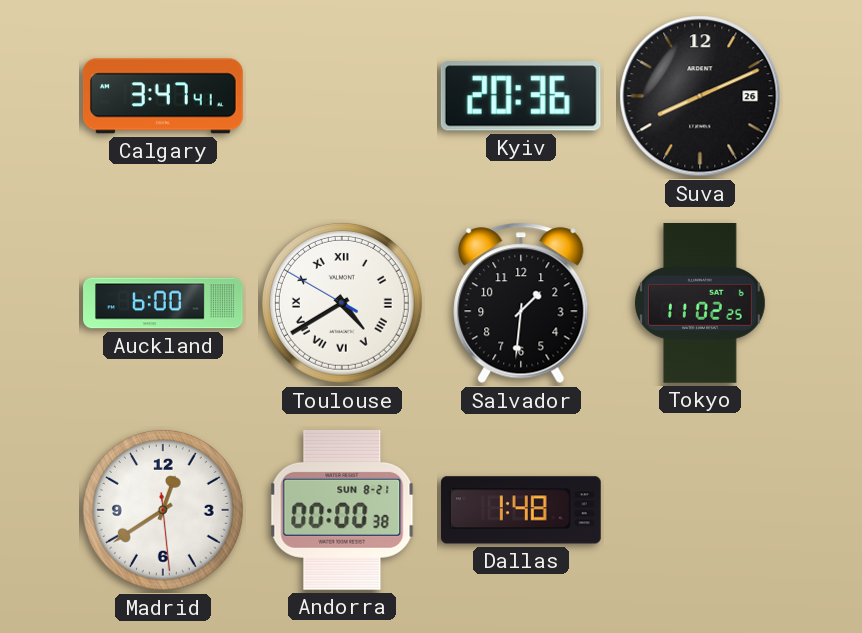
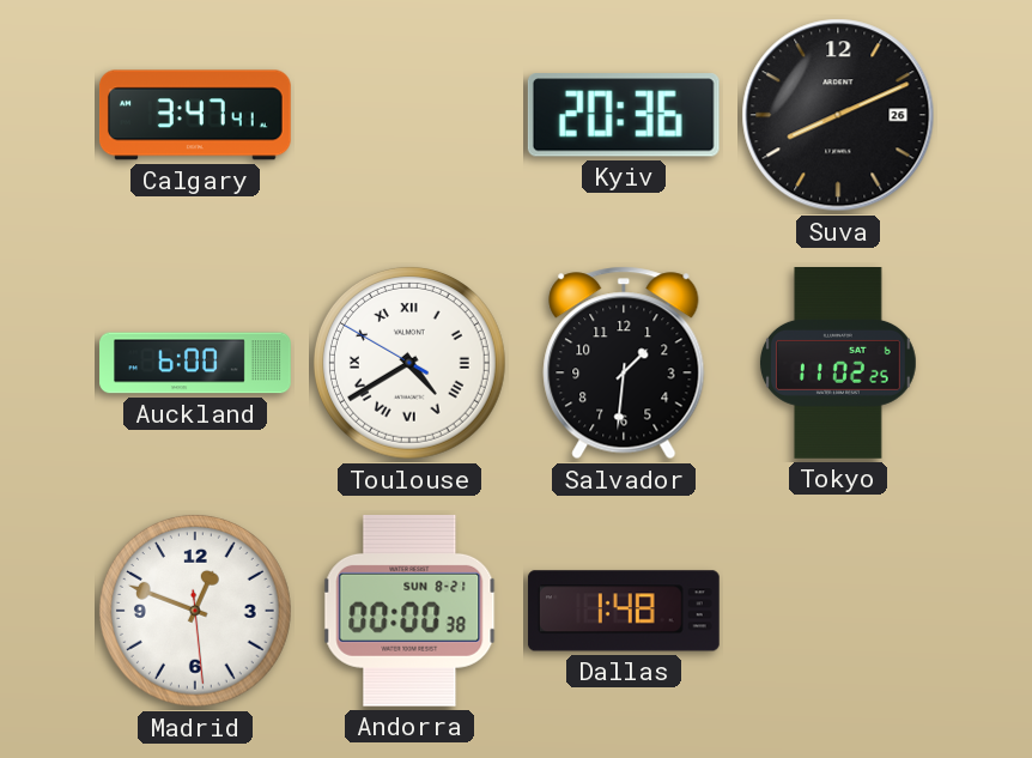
Madrid: 12:39 -> 12:48 (195, 611)
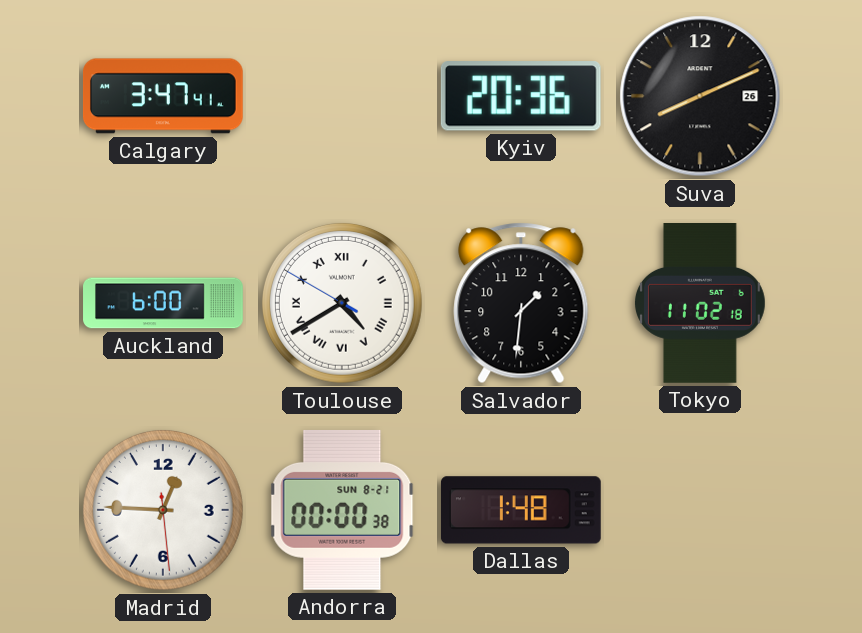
Tokyo: 11:02:25 -> 11:02:18 (700, 304)
Madrid: 12:48 -> 12:45 (163, 510)
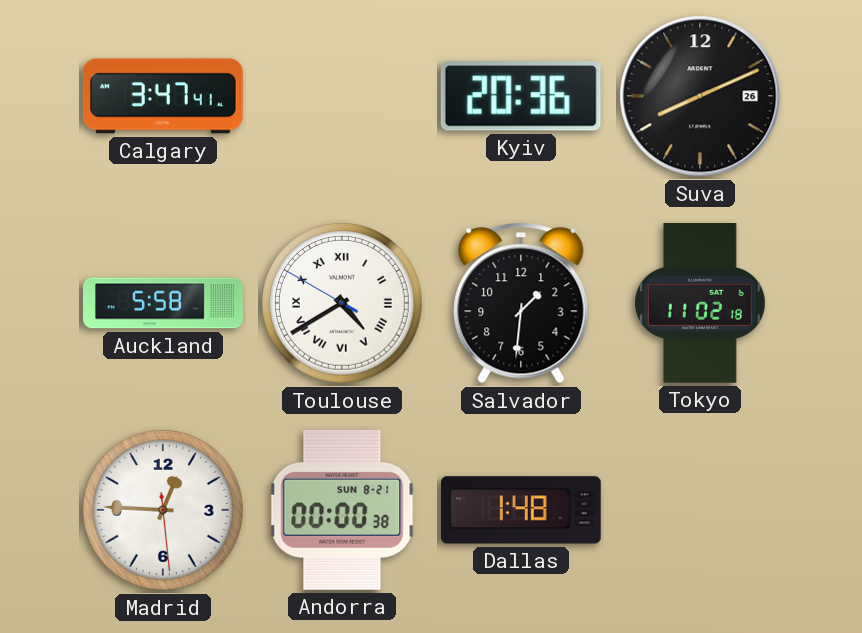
Auckland: 6:00 -> 5:58 (163, 303)
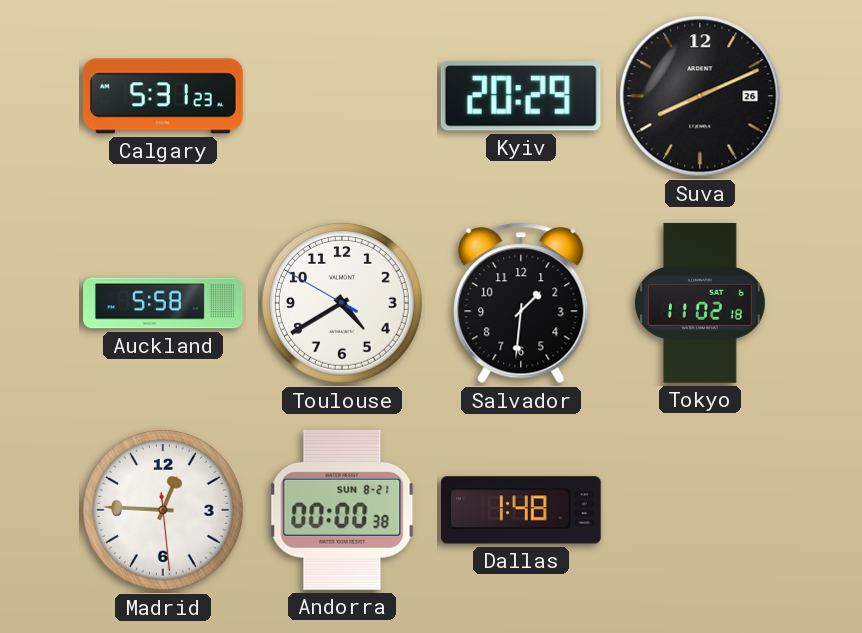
Calgary: 3:47 -> 5:31 (163, 96)
Kyiv: 20:36 -> 20:29 (521, 96)
Toulouse numerals: Roman -> Arabic (342, 303)
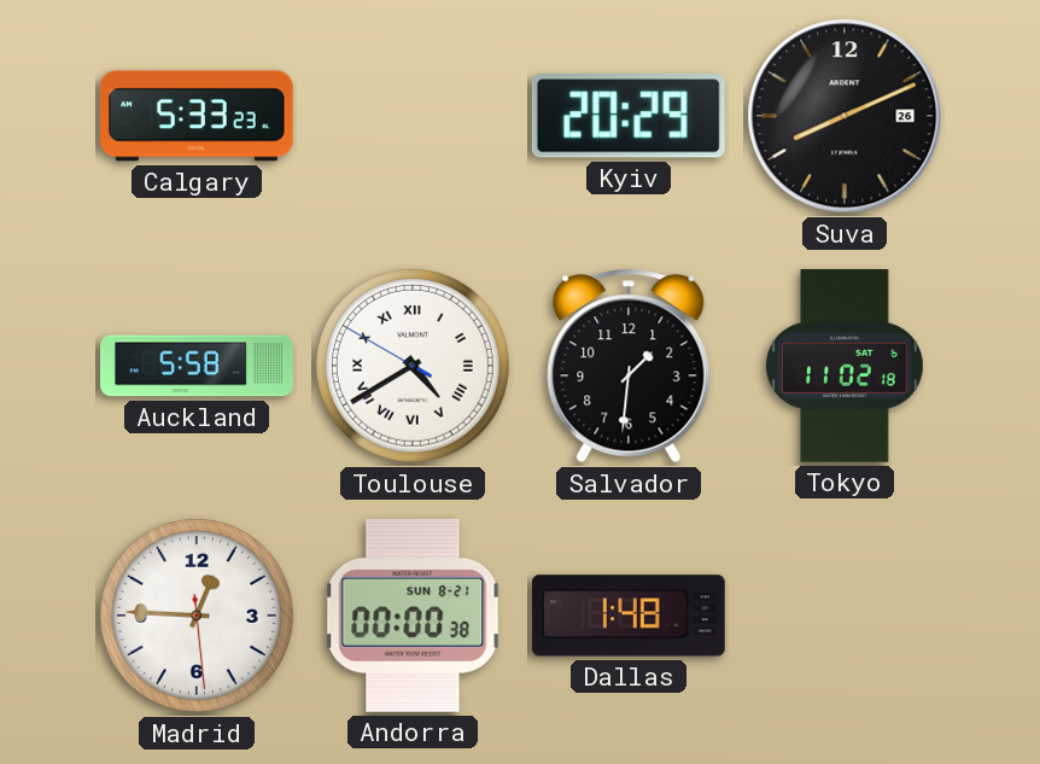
Calgary: 5:31 -> 5:33 (197, 116)
Toulouse numerals: Arabic -> Roman (413, 366)
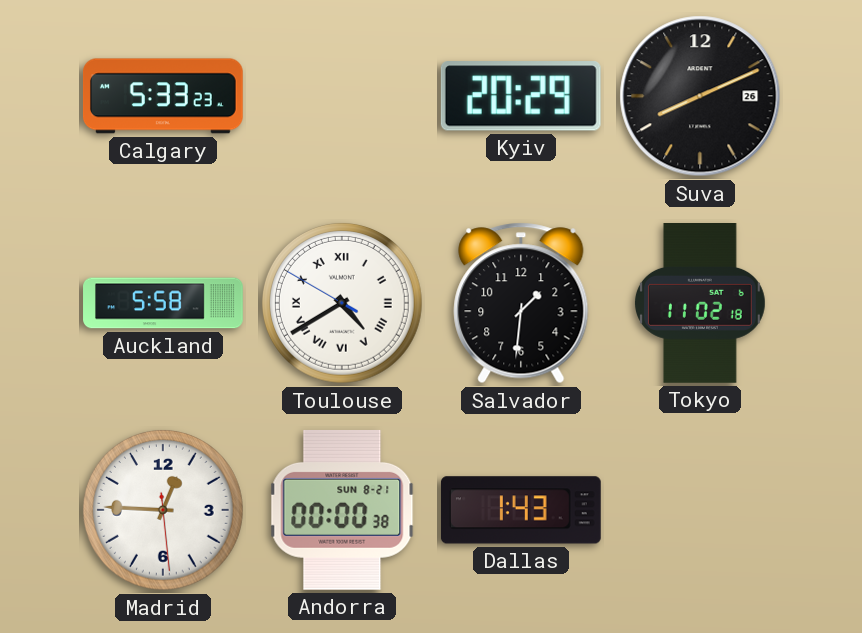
Dallas: 1:48 -> 1:43 (521, 510)
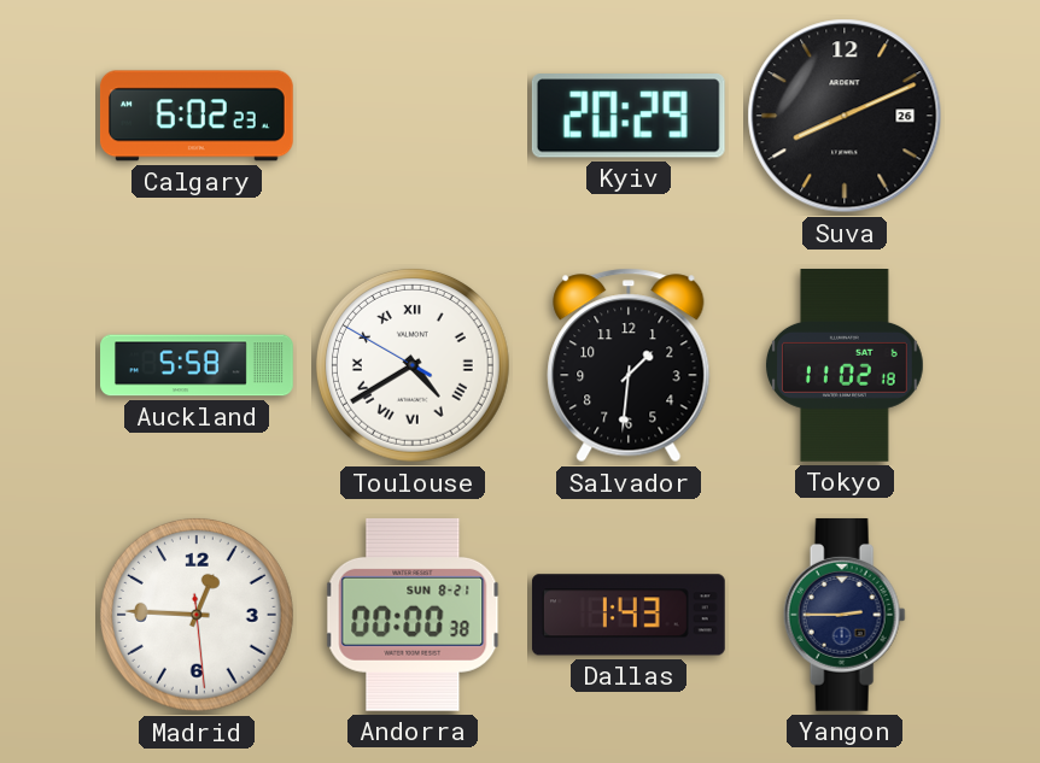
Calgary: 5:33 -> 6:02 (197, 116)
Yangon: none -> 2:45 (845, 615)
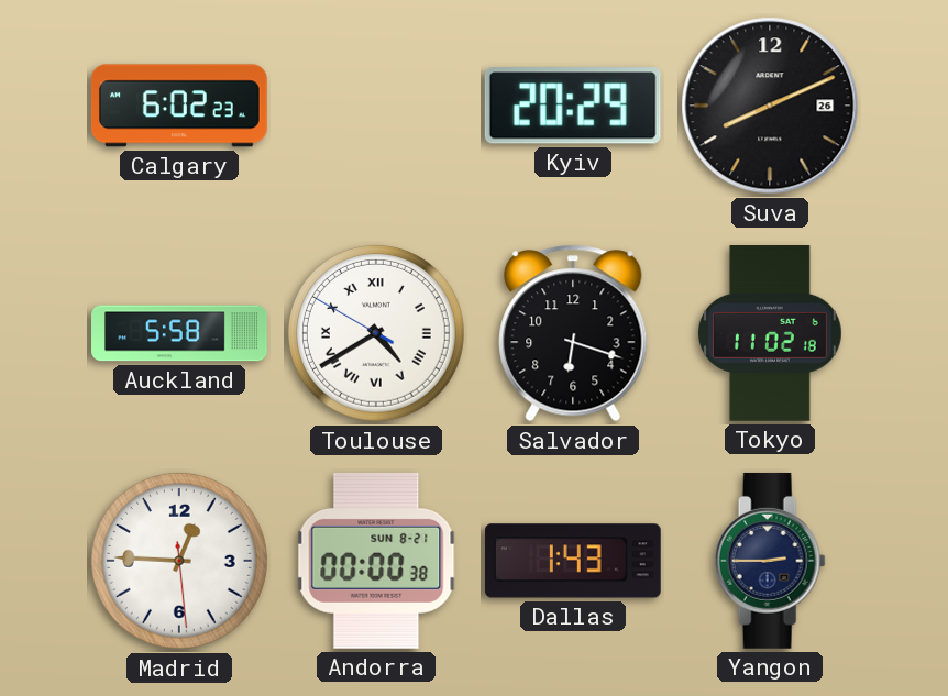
Salvador: 1:31 -> 6:18 (573, 333)
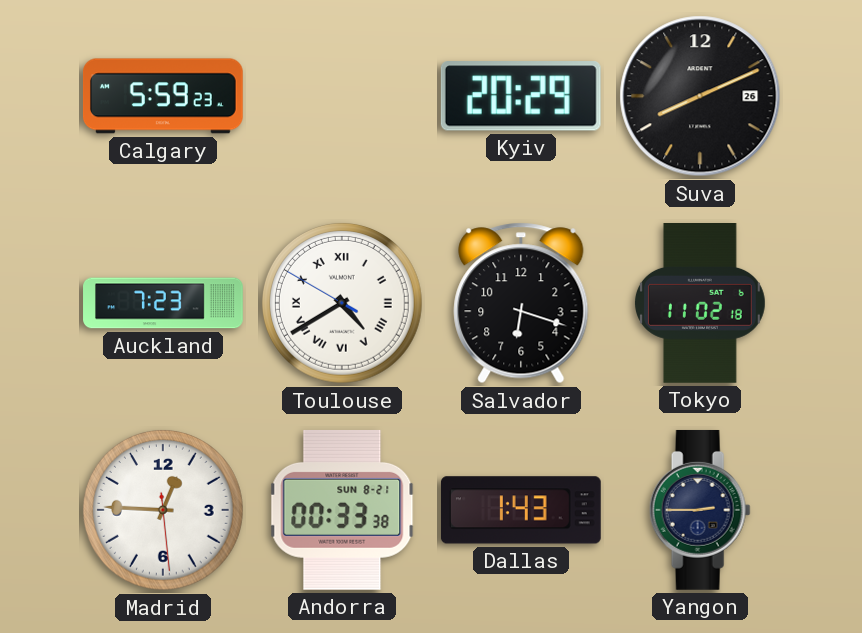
Calgary: 6:02 -> 5:59 (163, 96)
Auckland: 5:58 -> 7:23 (163, 303)
Andorra: 00:00 -> 00:33 (342, 510)
